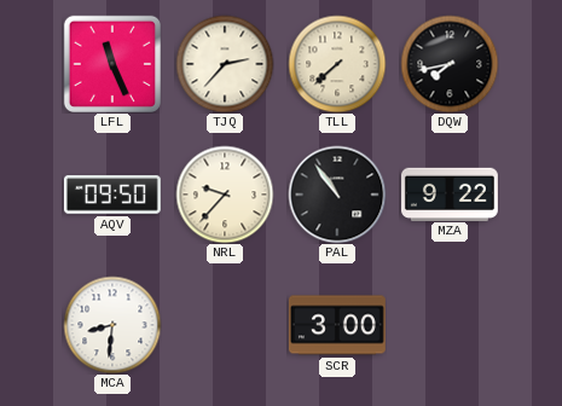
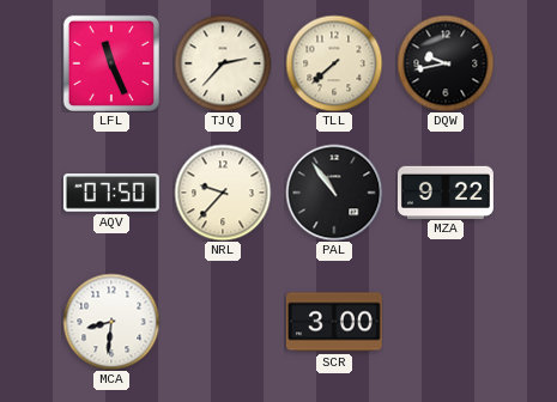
DQW: 7:43 -> 9:43 (446, 63)
AQV: 09:50 -> 07:50 (111, 194)
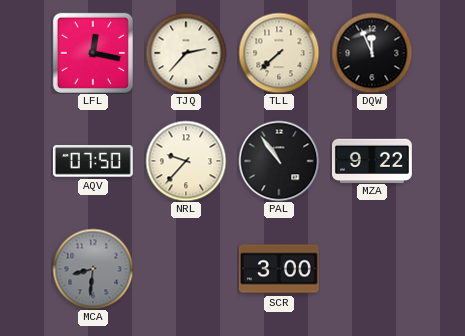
LFL: 11:26 -> 12:17 (93, 53)
DQW: 9:43 -> 11:56 (372, 53)
MCA dial: white -> grey (93, 269)
